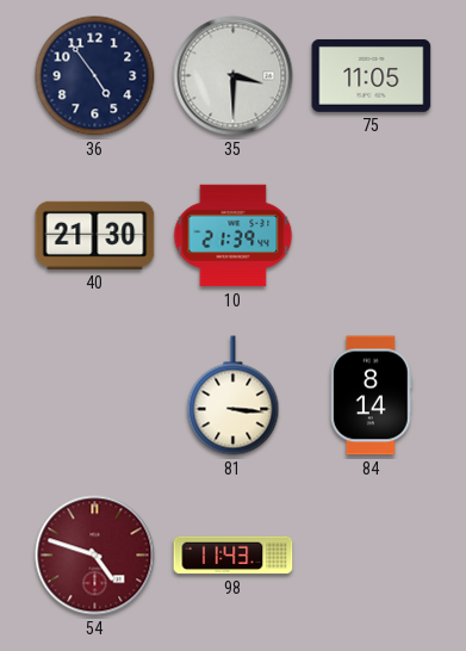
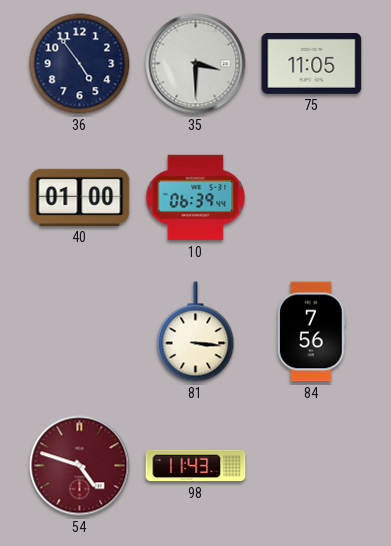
40: 21:30 -> 01:00 (80, 197)
10: 21:39 -> 06:39 (196, 198)
84: 8:14 -> 7:56 (311, 332)
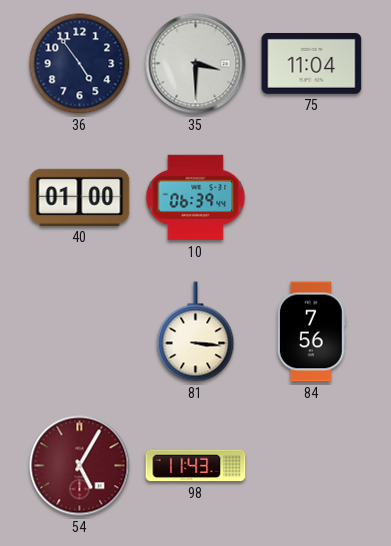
75: 11:05 -> 11:04 (312, 63)
54: 4:48 -> 5:05 (80, 466)
